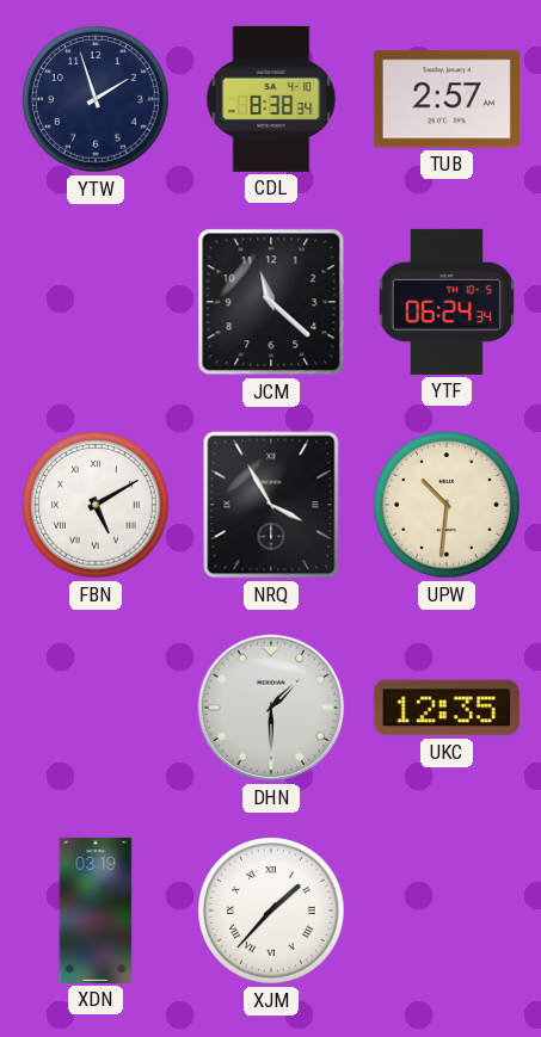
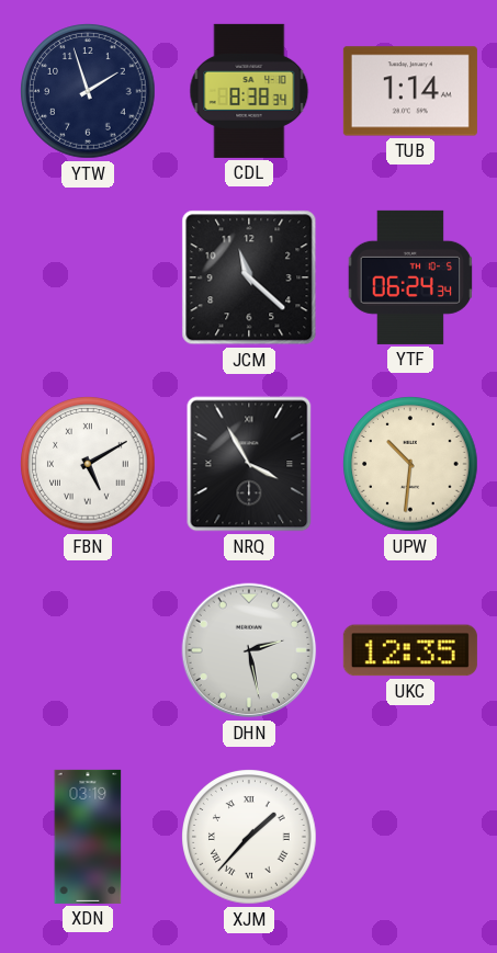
TUB: 2:57 -> 1:14 (410, 91)
DHN: 1:30 -> 2:28 (249, 650)
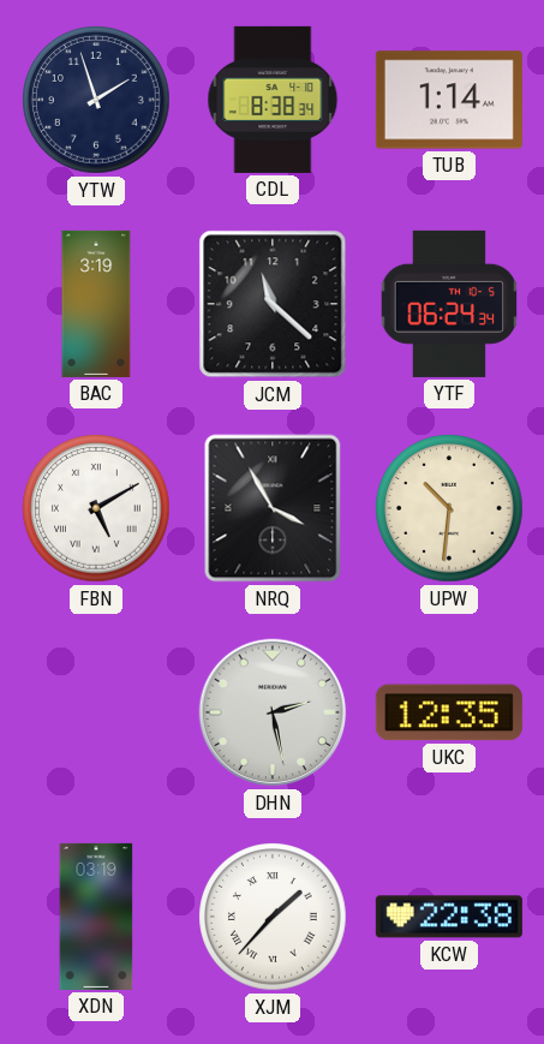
BAC: none -> 3:19 (96, 304)
KCW: none -> 22:38 (449, 917)
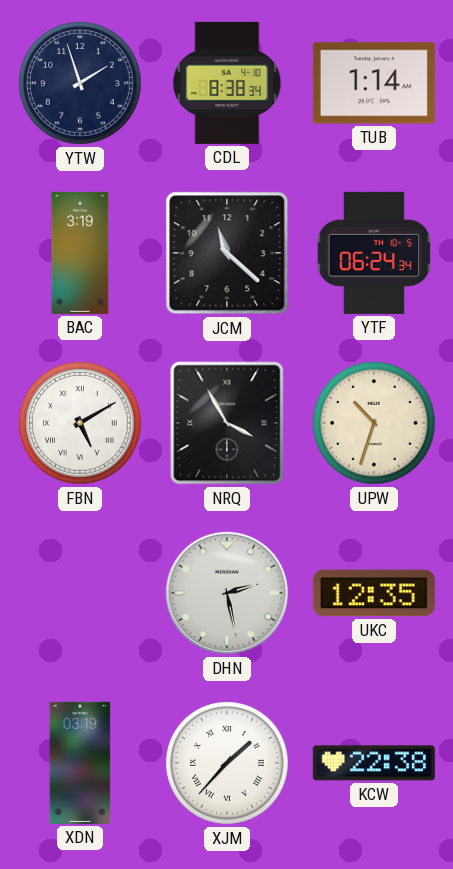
UPW: 10:31 -> 10:33 (374, 423)
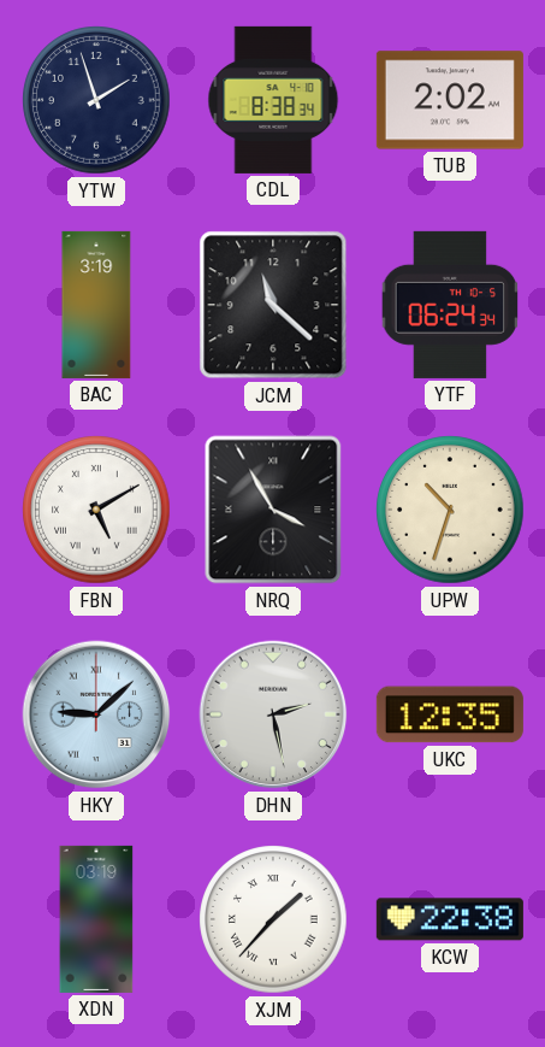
TUB: 1:14 -> 2:02 (450, 100)
HKY: none -> 9:08 (96, 714)
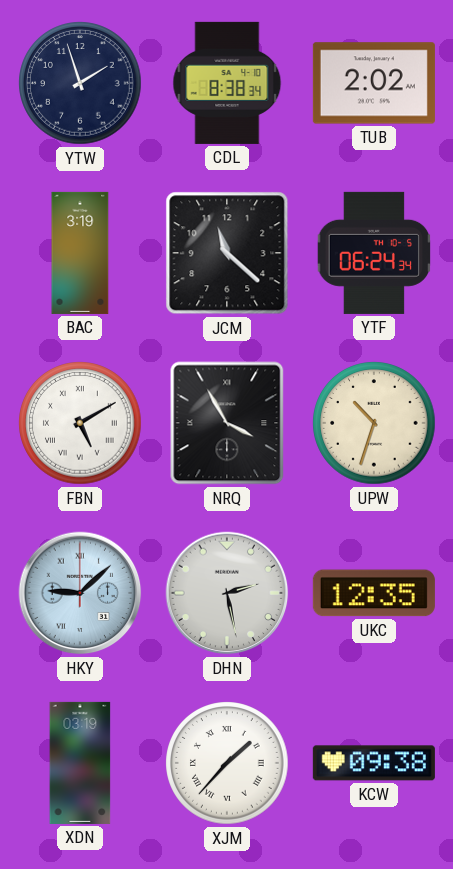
KCW: 22:38 -> 09:38 (374, 763)
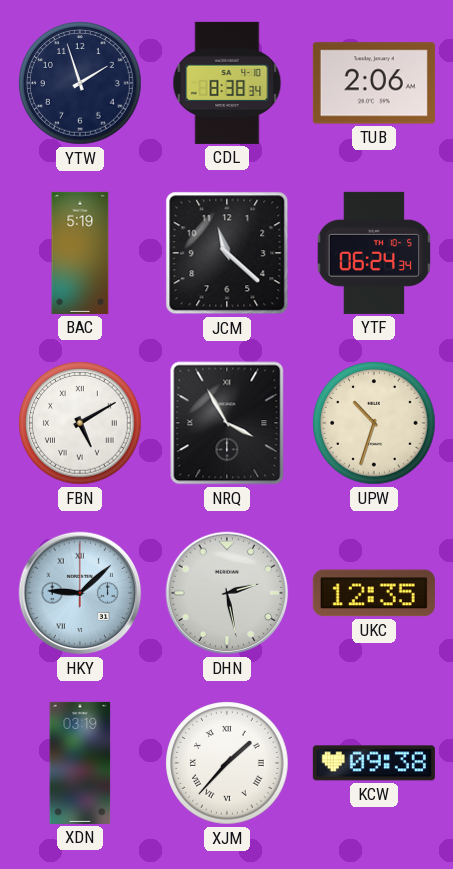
TUB: 2:02 -> 2:06 (374, 83)
BAC: 3:19 -> 5:19 (80, 253)
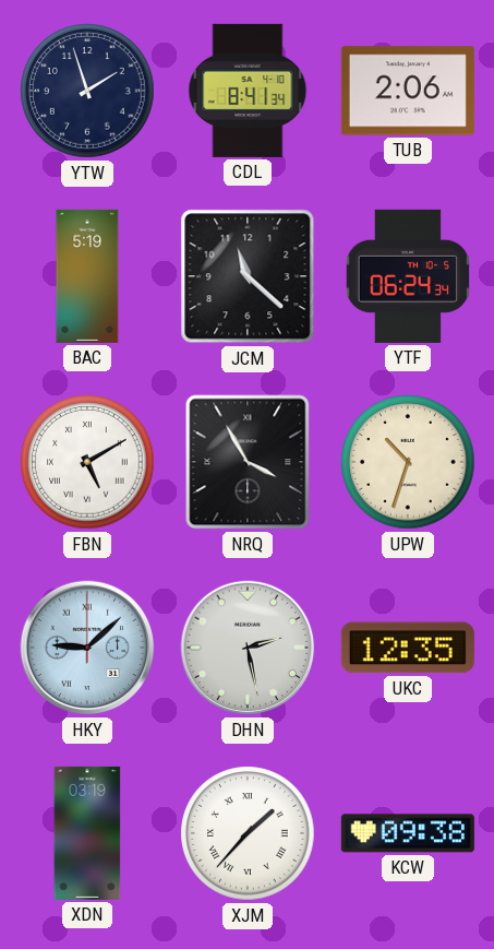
CDL: 8:38 -> 8:41 (248, 91)
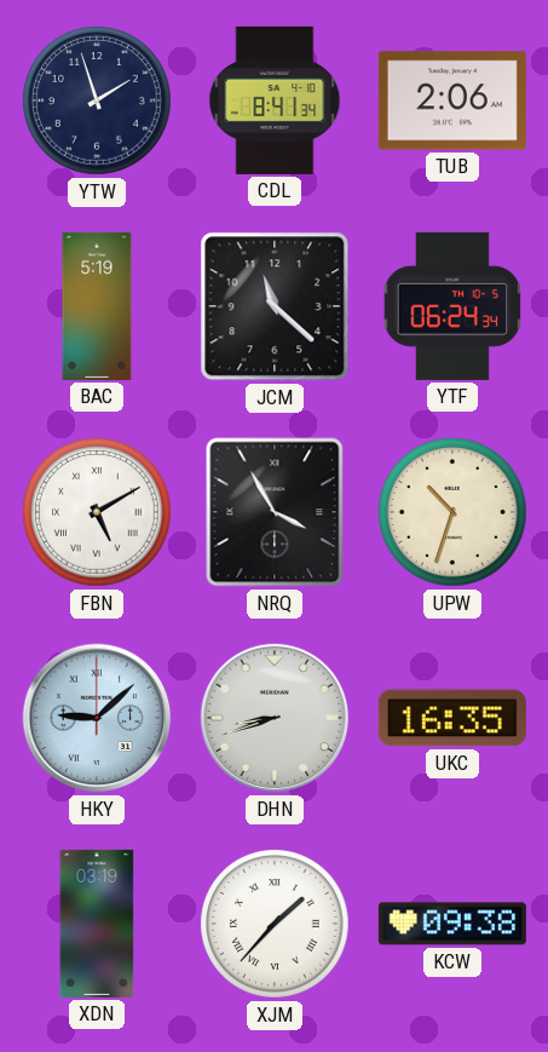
DHN: 2:28 -> 8:42 (275, 718)
UKC: 12:35 -> 16:35 (452, 718)
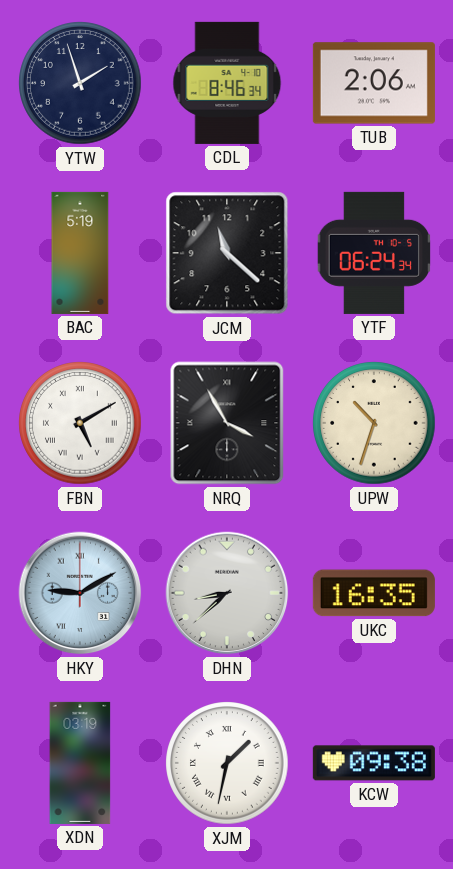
CDL: 8:41 -> 8:46 (227, 83)
HKY: 9:08 -> 9:10 (80, 593)
DHN: 8:42 -> 8:38 (227, 593)
XJM: 1:37 -> 1:32 (227, 763)
